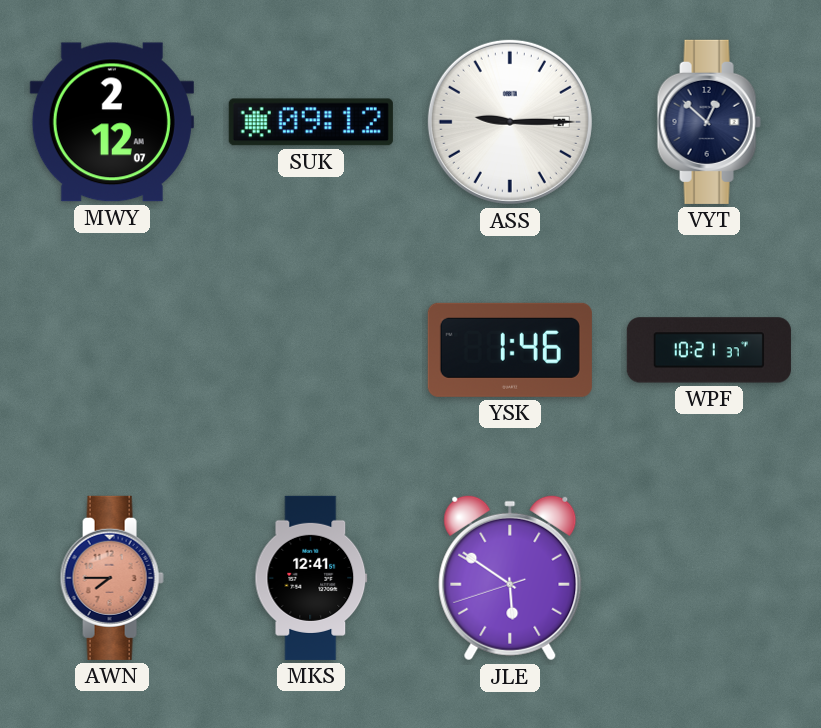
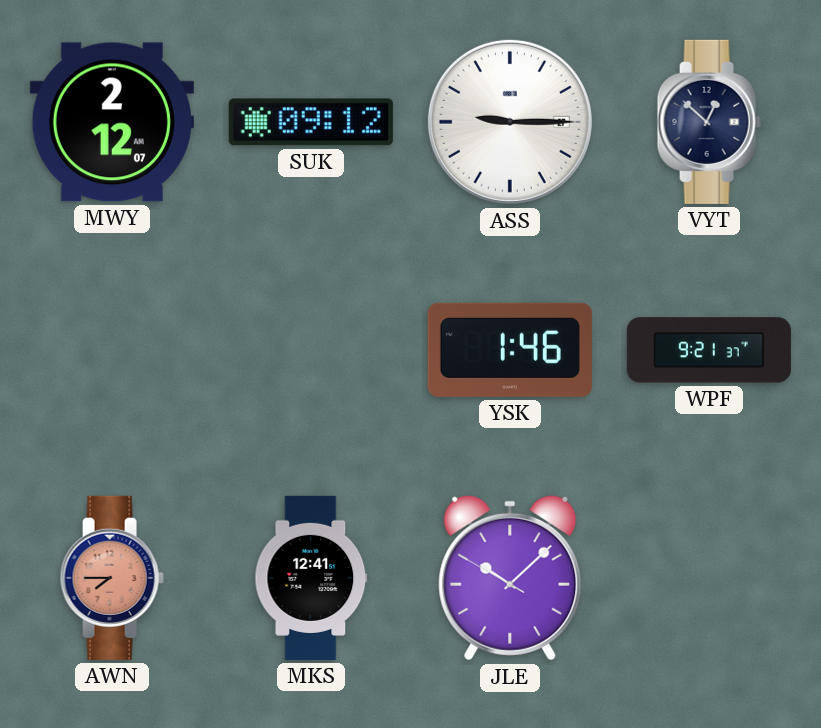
WPF: 10:21 -> 9:21 (709, 350)
JLE: 5:50 -> 10:07 (510, 578)
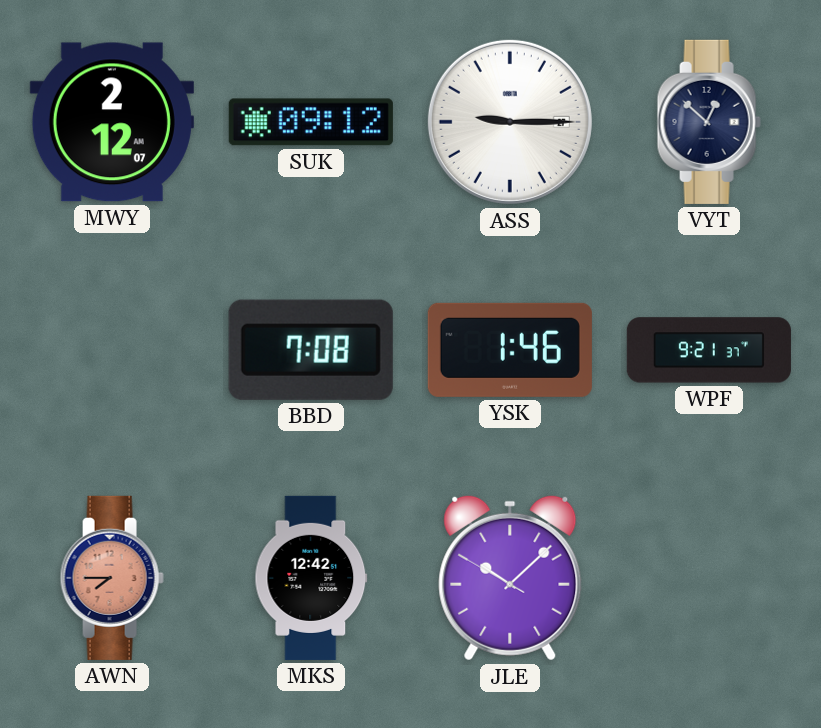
BBD: none -> 7:08 (311, 350)
MKS: 12:41 -> 12:42 (311, 578)
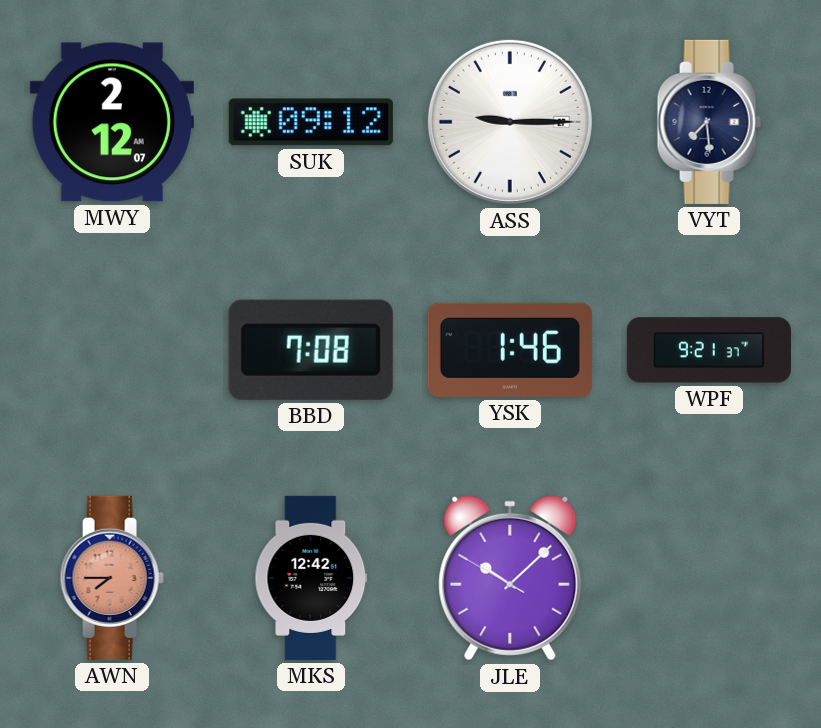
VYT: 12:52 -> 7:29 (709, 122)
